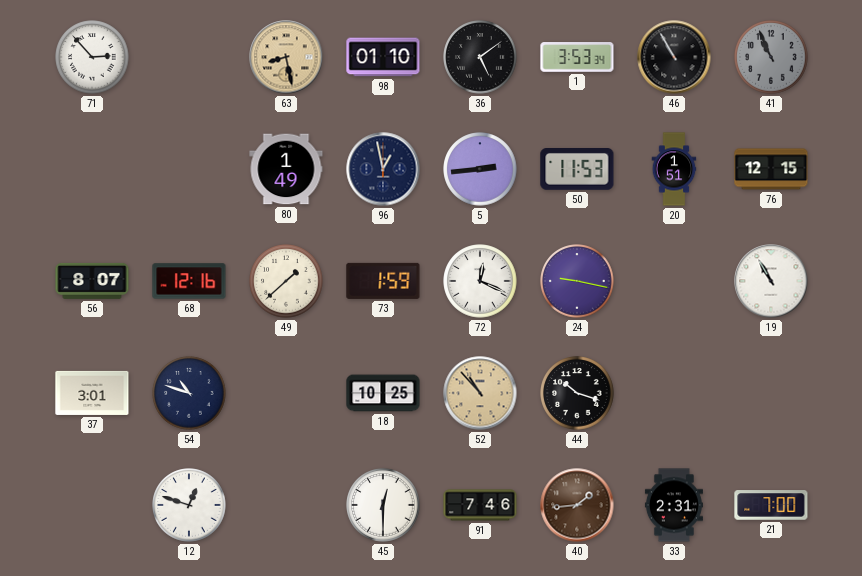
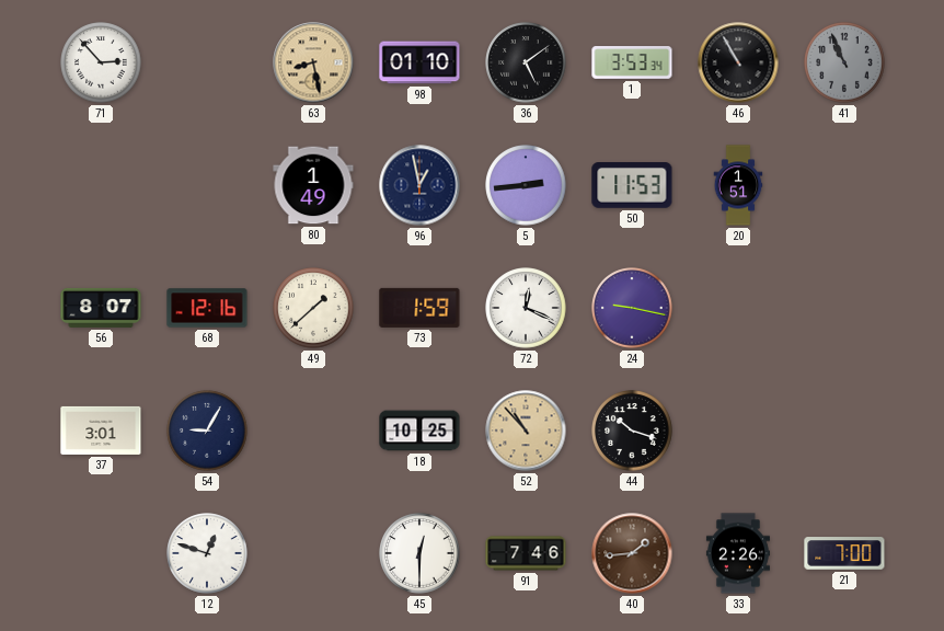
76: 12:15 -> none (771, 169)
19: 10:55 -> none (771, 281)
54: 10:48 -> 9:05 (207, 431)
33: 2:31 -> 2:26 (738, 553)
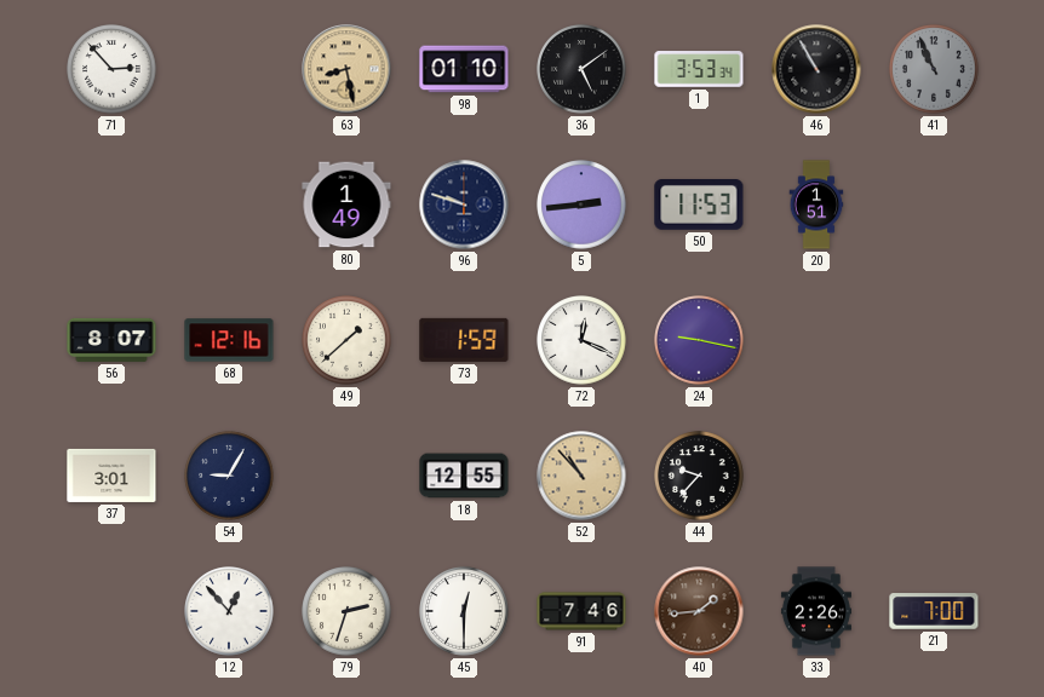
96: 12:58 -> 9:48 (464, 205)
18: 10:25 -> 12:55 (464, 476)
44: 10:18 -> 9:37 (699, 476)
12: 12:48 -> 12:53 (229, 611)
79: none -> 2:33 (346, 611)
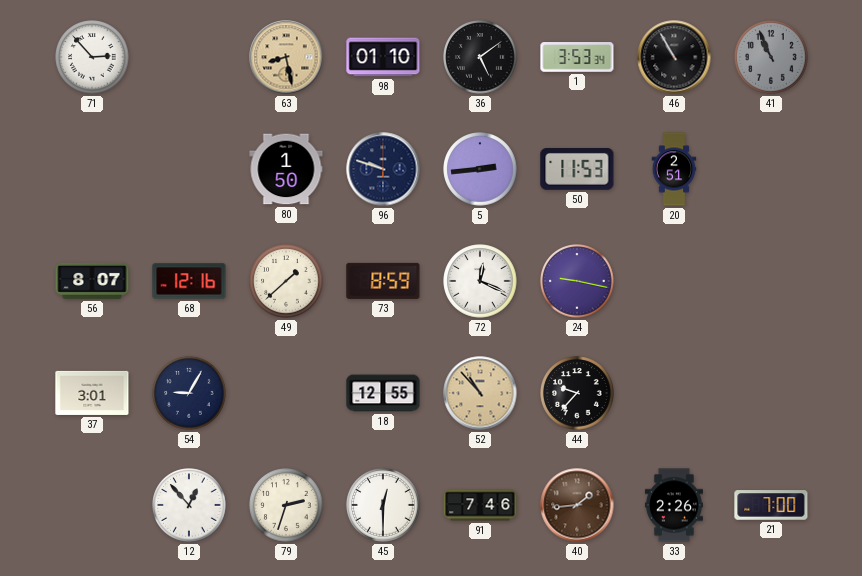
80: 1:49 -> 1:50 (286, 169)
20: 1:51 -> 2:51 (674, 169)
73: 1:59 -> 8:59 (383, 281)
